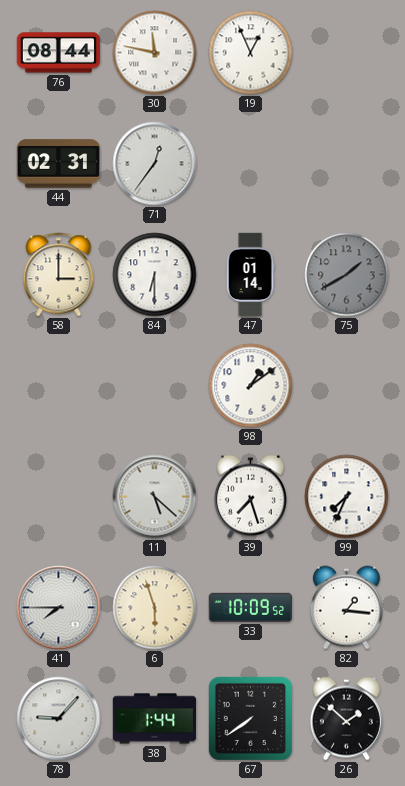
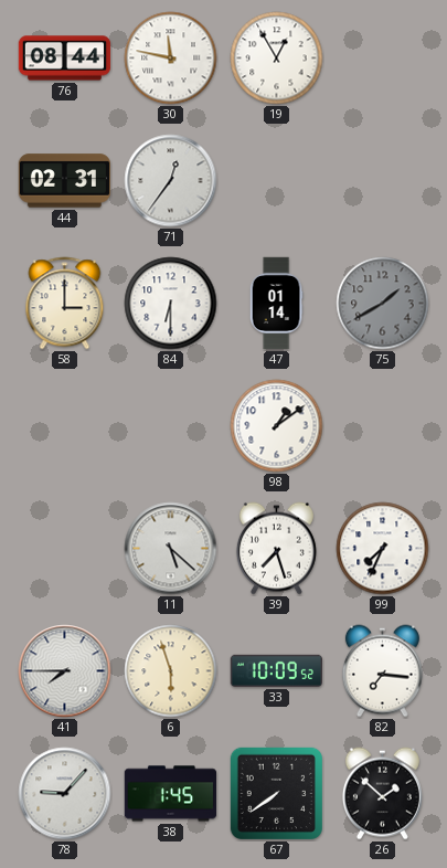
19: 12:56 -> 12:55 (277, 59)
82: 1:16 -> 7:16 (382, 671)
38: 1:44 -> 1:45 (171, 794)
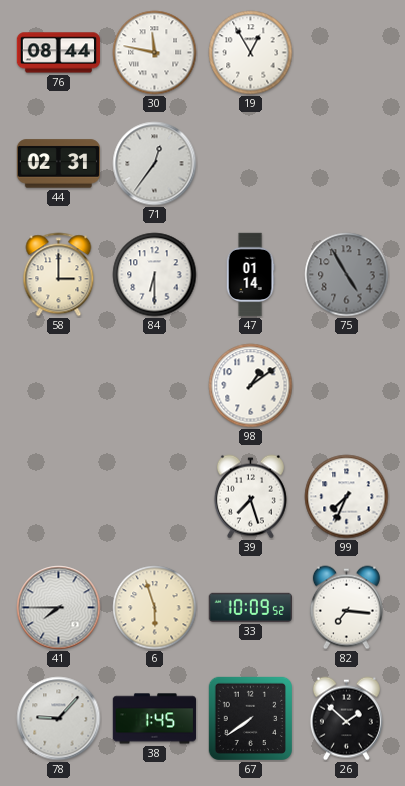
75: 1:40 -> 4:55 (347, 275)
11: 5:22 -> none (171, 549)
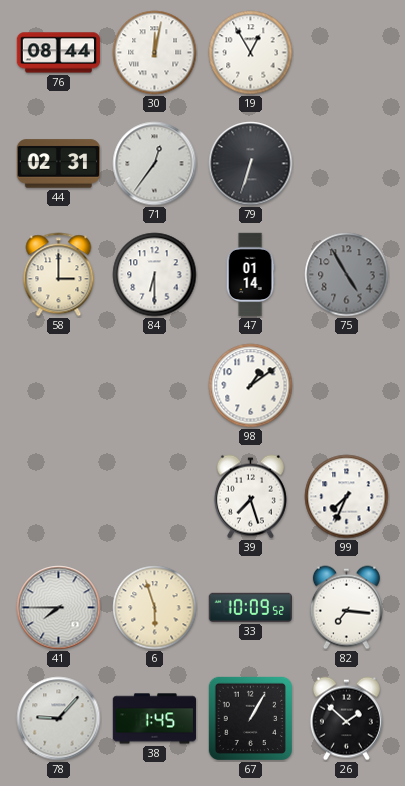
30: 11:47 -> 12:02 (155, 53)
79: none -> 6:33 (251, 164)
67: 7:39 -> 1:05 (250, 718)
